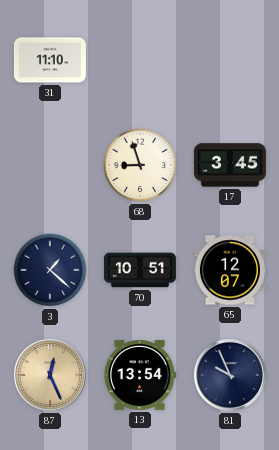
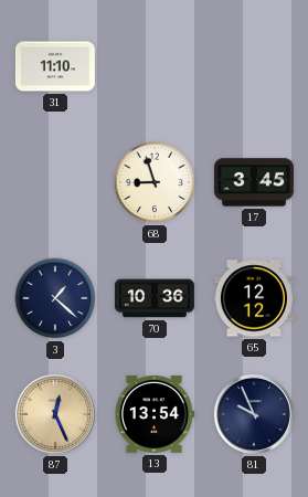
70: 10:51 -> 10:36 (155, 298)
65: 12:07 -> 12:12 (254, 298)
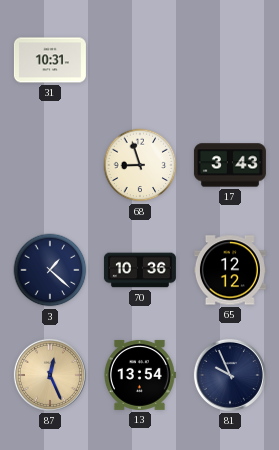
31: 11:10 -> 10:31 (50, 60)
17: 3:45 -> 3:43 (230, 165)
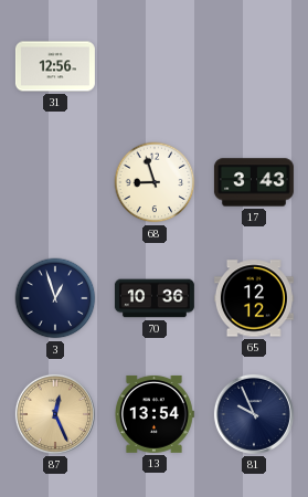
31: 10:31 -> 12:56 (55, 66)
3: 1:22 -> 12:57 (55, 298)
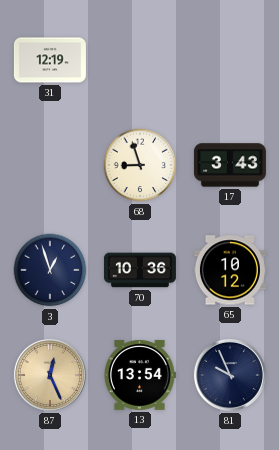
31: 12:56 -> 12:19 (50, 60)
65: 12:12 -> 10:12 (230, 270)
